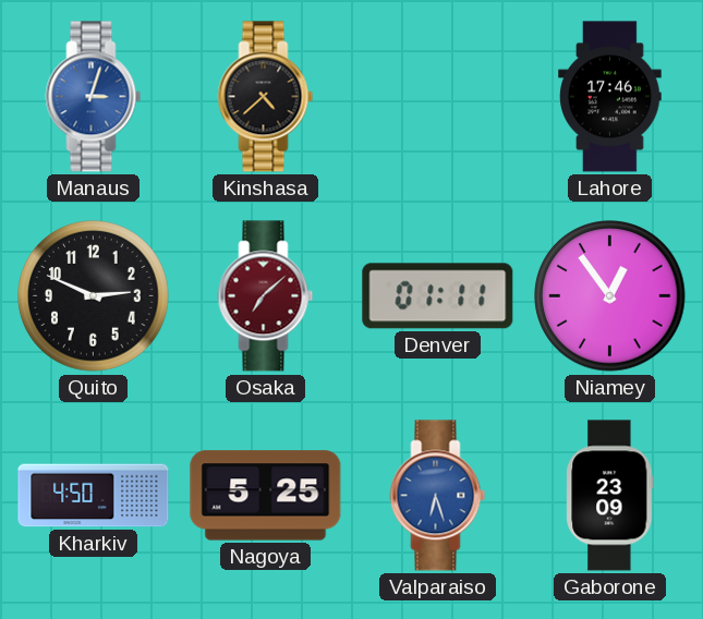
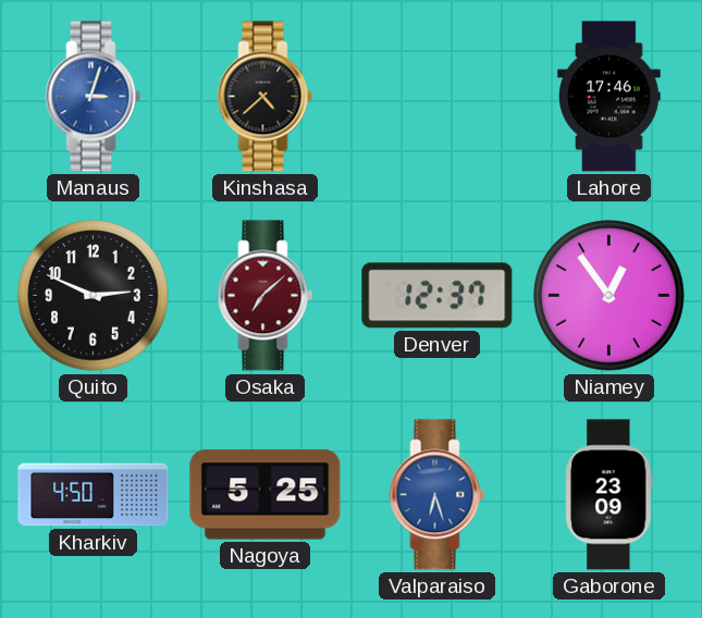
Denver: 01:11 -> 12:37 (438, 296)
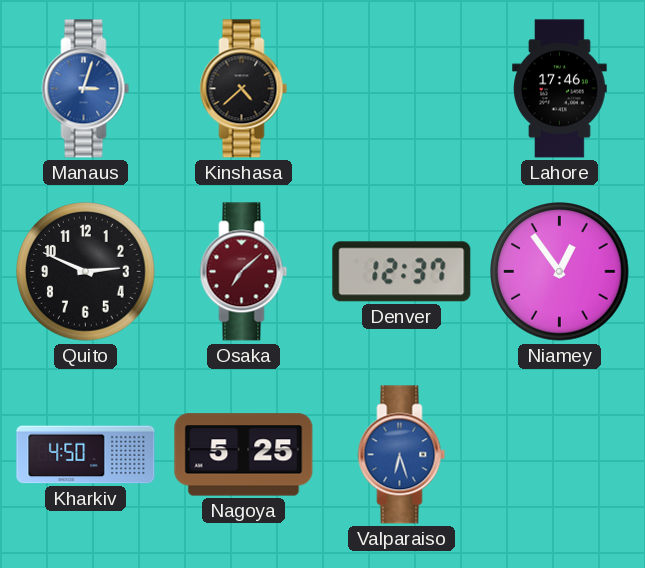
Gaborone: 23:09 -> none (609, 495)
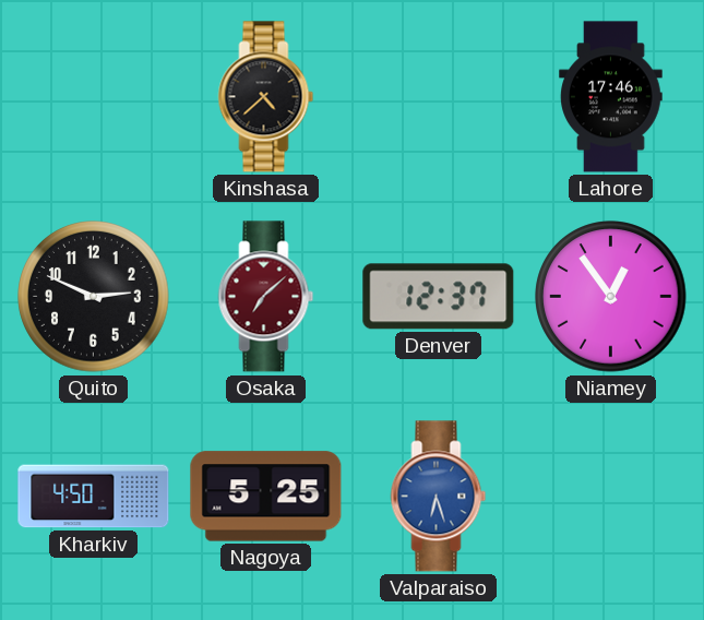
Manaus: 3:03 -> none (86, 89)
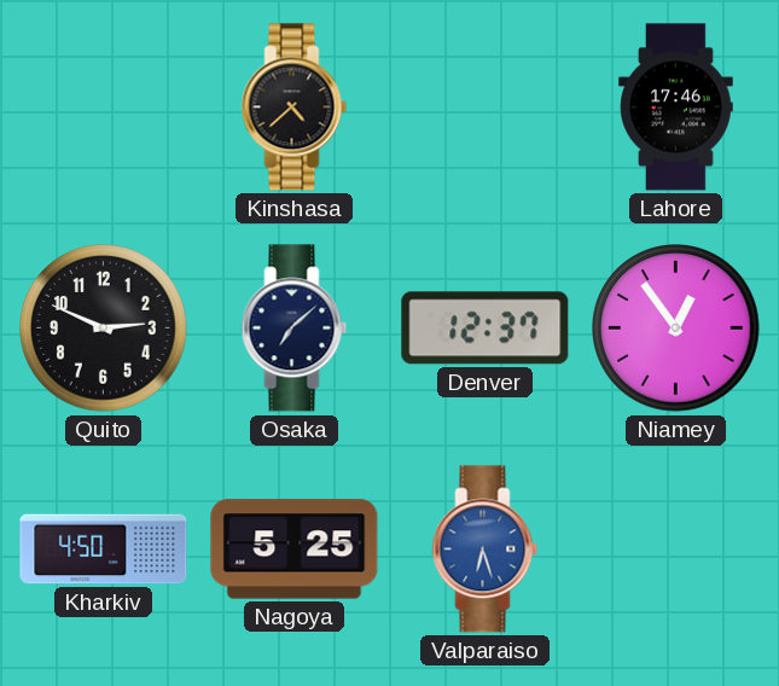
Osaka dial: burgundy -> navy (295, 329)
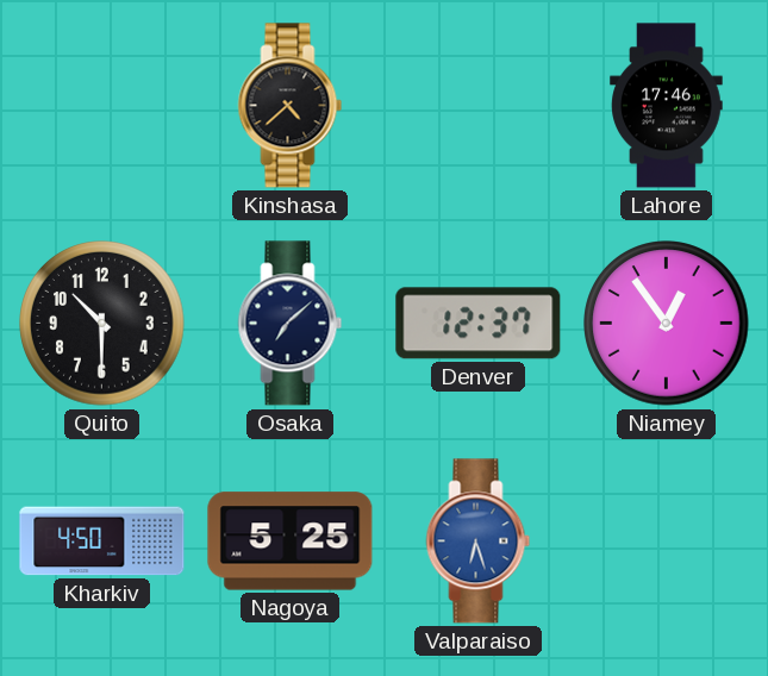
Quito: 2:49 -> 10:30 (102, 324)
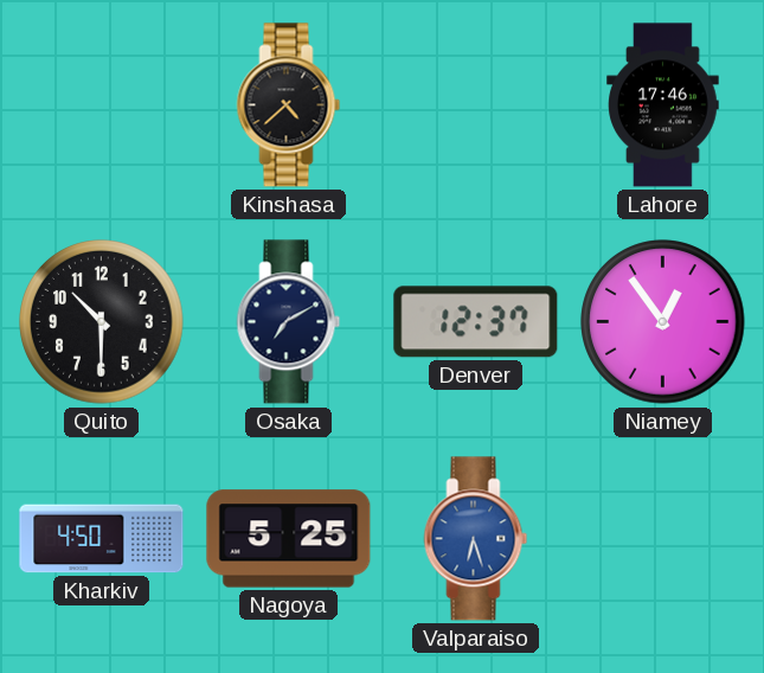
Osaka: 7:08 -> 7:10 (289, 322)
